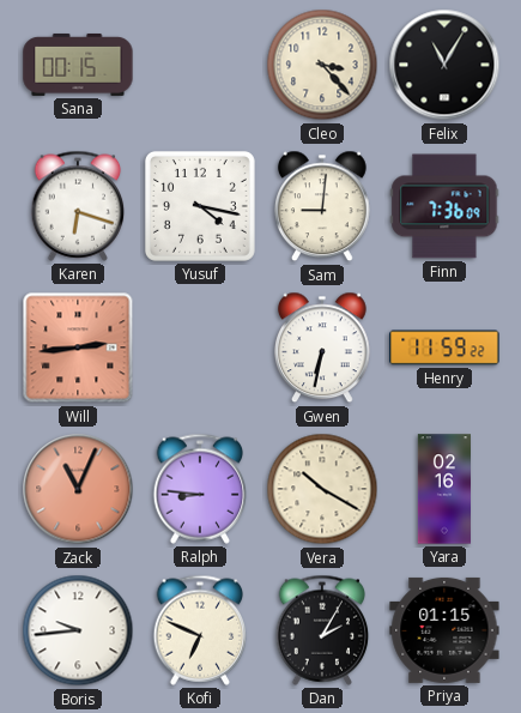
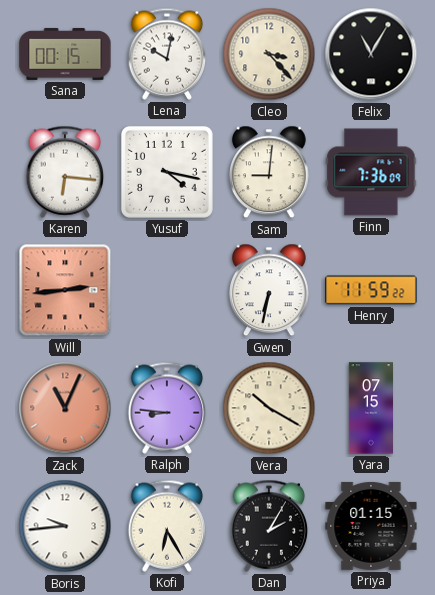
Lena: none -> 10:02 (167, 54)
Karen: 6:18 -> 6:16 (65, 172)
Yara: 02:16 -> 07:15 (370, 408)
Kofi: 6:49 -> 6:25 (167, 526)
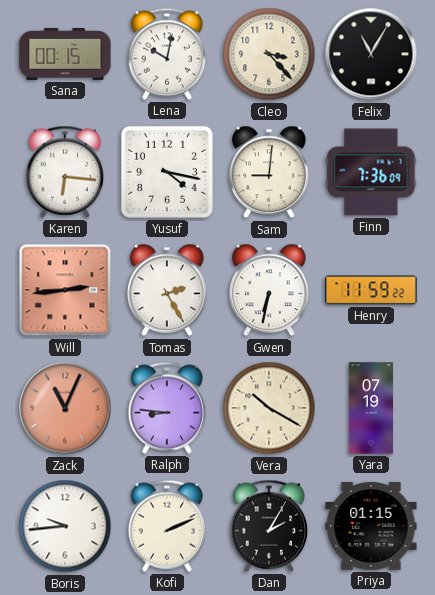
Tomas: none -> 2:25 (168, 290)
Yara: 07:15 -> 07:19 (370, 408)
Kofi: 6:25 -> 2:11 (167, 526)
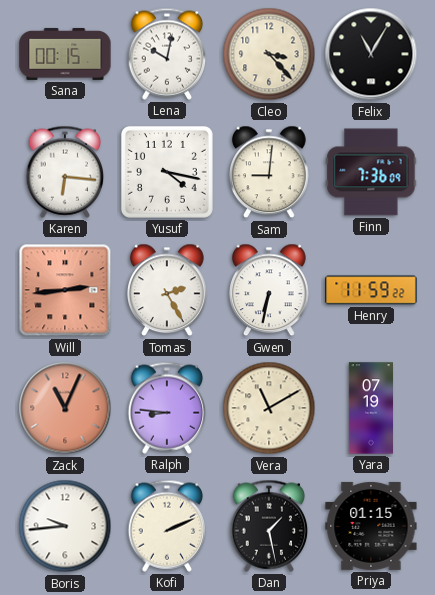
Vera: 10:20 -> 11:10 (269, 408)
Dan: 2:05 -> 1:28 (269, 526)
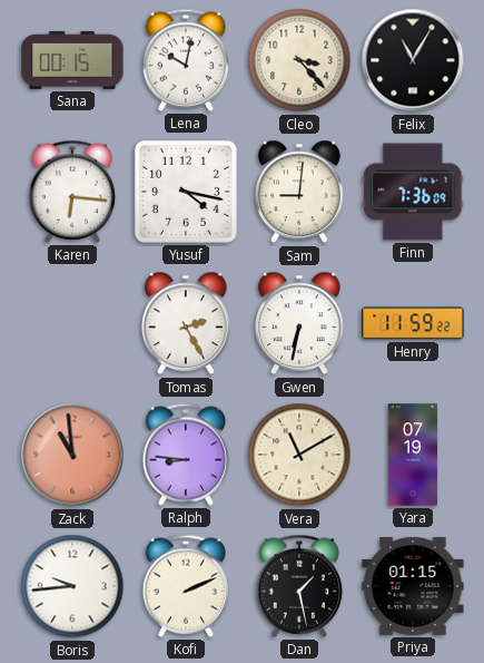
Will: 2:44 -> none (65, 290)
Zack: 11:04 -> 10:59 (72, 455)
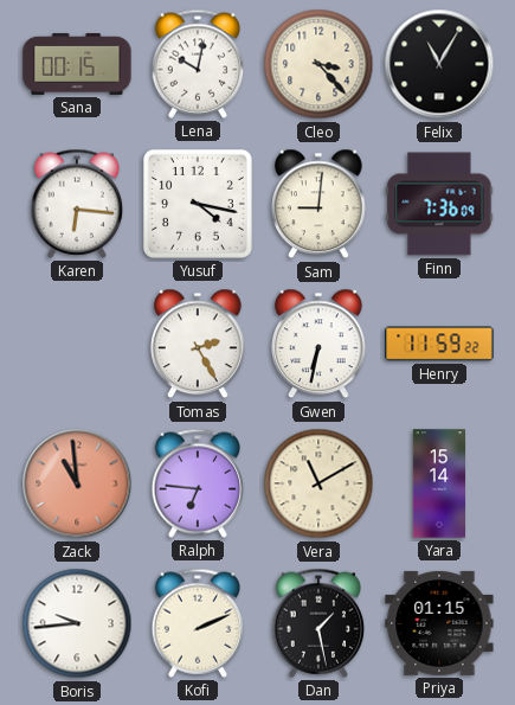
Ralph: 8:46 -> 6:46 (198, 483)
Yara: 07:19 -> 15:14 (438, 483)
